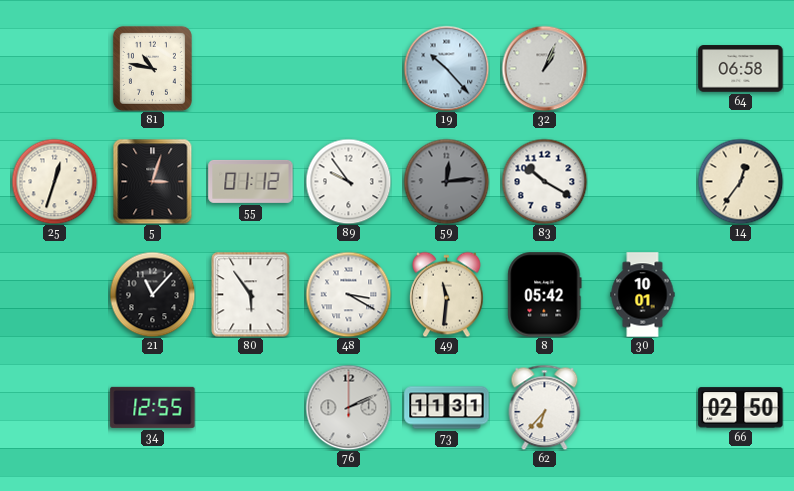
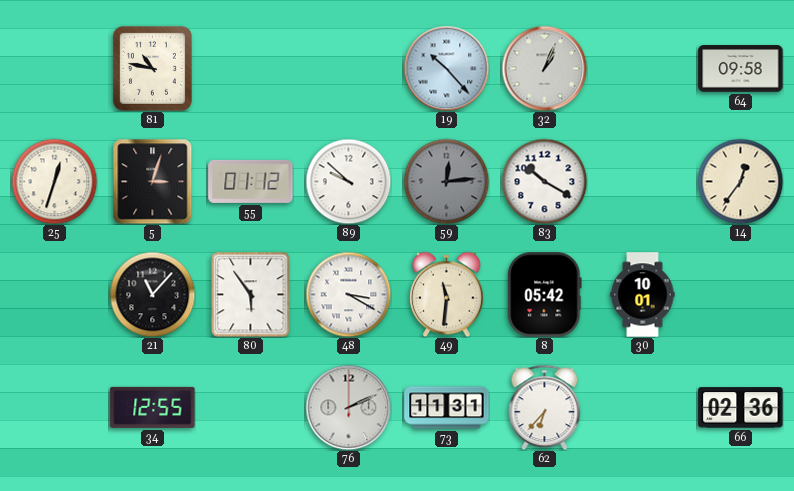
64: 06:58 -> 09:58 (741, 69)
89: 9:54 -> 9:52 (348, 181)
66: 02:50 -> 02:36 (741, 408)
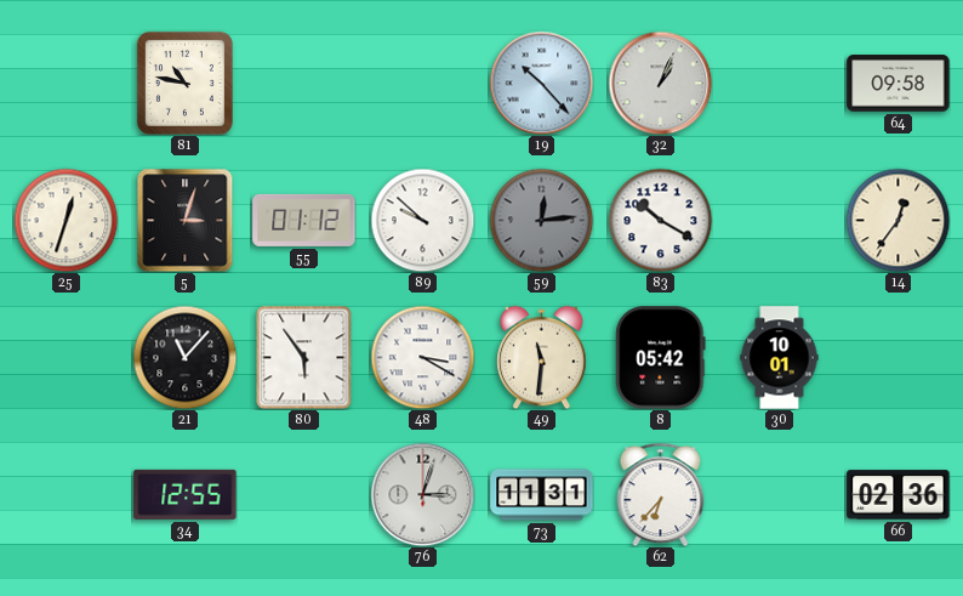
76: 2:11 -> 3:03 (422, 494)
